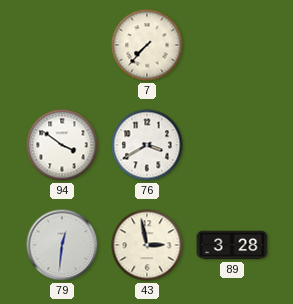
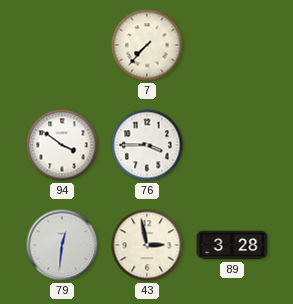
76: 3:40 -> 3:45 (147, 145)
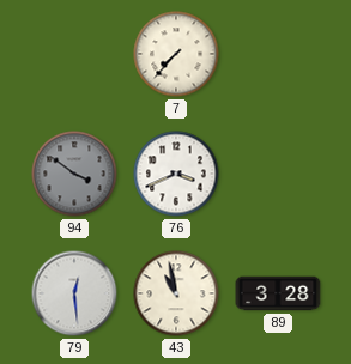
94 dial: white -> grey (74, 174)
76: 3:45 -> 3:41 (176, 174)
79: 12:31 -> 12:29 (74, 293)
43: 2:58 -> 10:58 (176, 293)
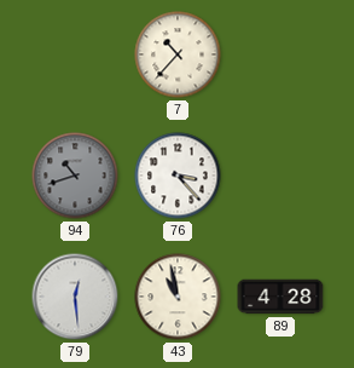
7: 7:37 -> 10:37 (178, 54)
94: 3:51 -> 10:42 (75, 176)
76: 3:41 -> 3:23 (178, 176)
89: 3:28 -> 4:28 (280, 297)
